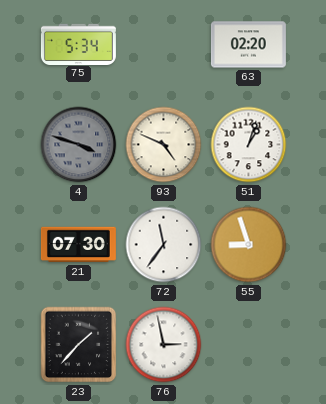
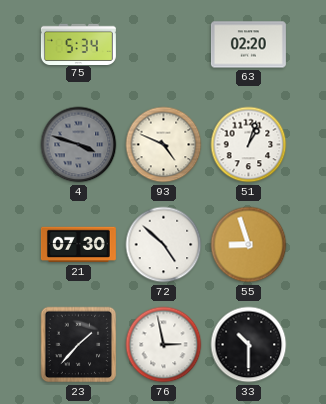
72: 11:36 -> 4:52 (164, 245)
33: none -> 10:30 (249, 345)
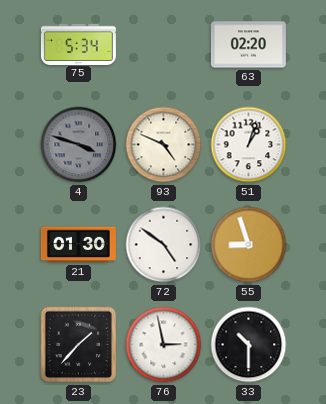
21: 07:30 -> 01:30 (78, 245)
72: 4:52 -> 4:51 (164, 245)
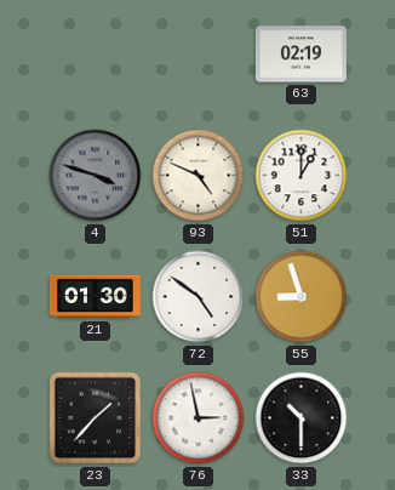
75: 5:34 -> none (78, 44)
63: 02:20 -> 02:19 (300, 55)
51: 1:03 -> 1:00 (302, 176)
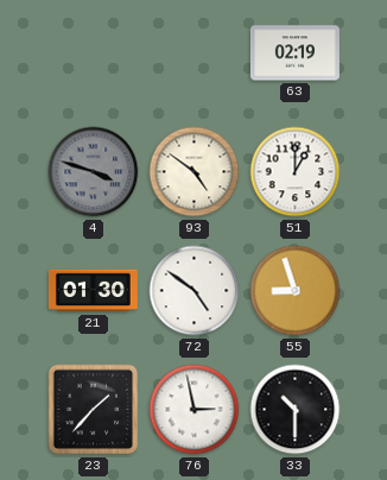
93: 4:49 -> 4:51 (195, 172)
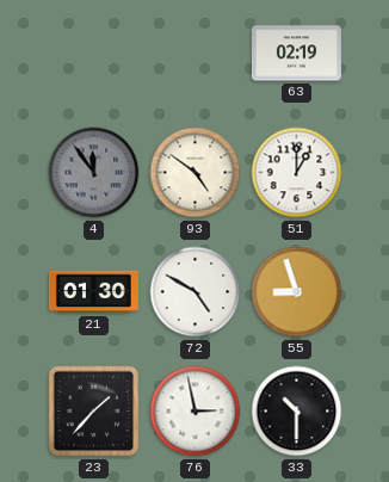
4: 3:48 -> 11:54 (94, 173)
72: 4:51 -> 4:50 (196, 292)
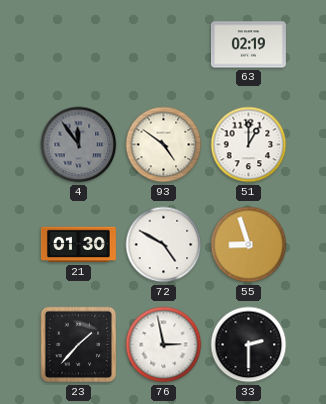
33: 10:30 -> 2:30 (249, 345)
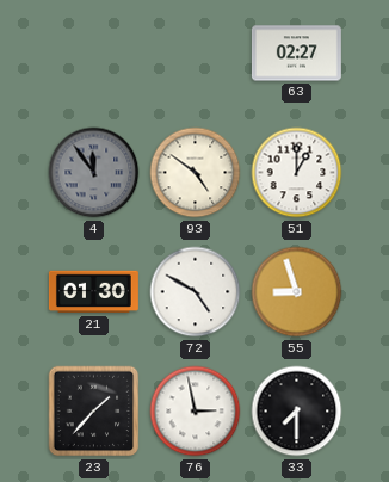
63: 02:19 -> 02:27 (296, 54)
33: 2:30 -> 7:30 (297, 412)
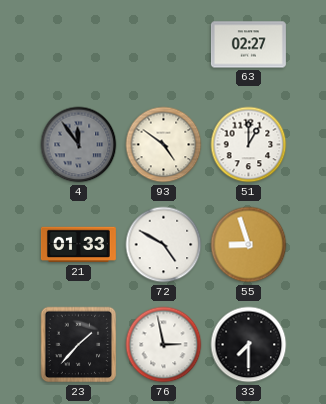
21: 01:30 -> 01:33 (78, 245)
